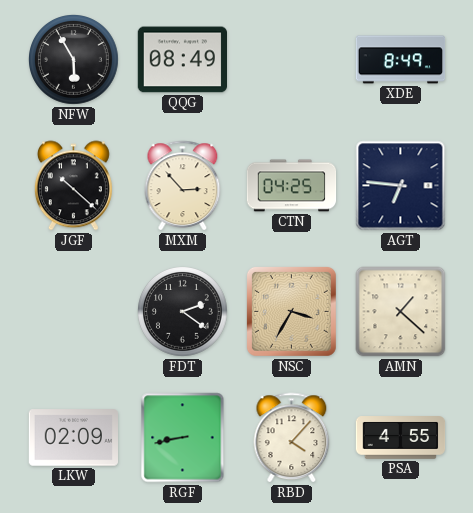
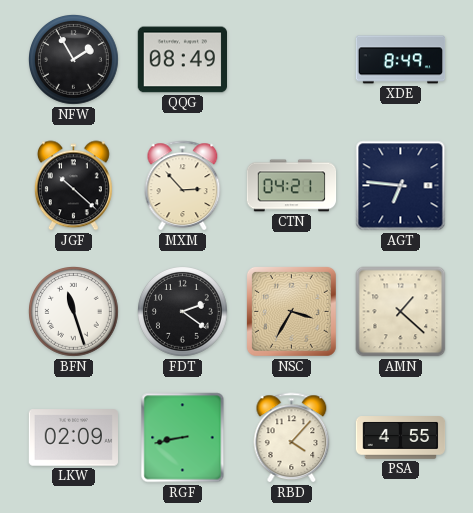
NFW: 5:55 -> 1:55 (74, 60)
CTN: 04:25 -> 04:21 (292, 186)
BFN: none -> 11:27 (74, 312)
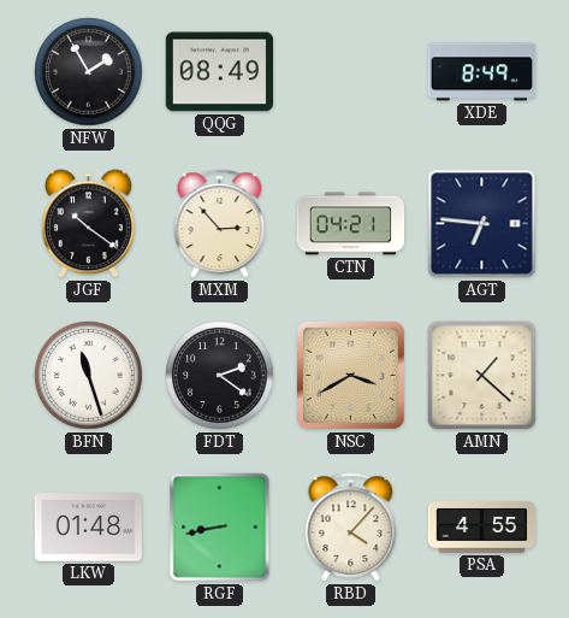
JGF: 10:22 -> 10:21 (88, 224)
NSC: 3:35 -> 3:40 (350, 375)
LKW: 02:09 -> 01:48 (89, 528)
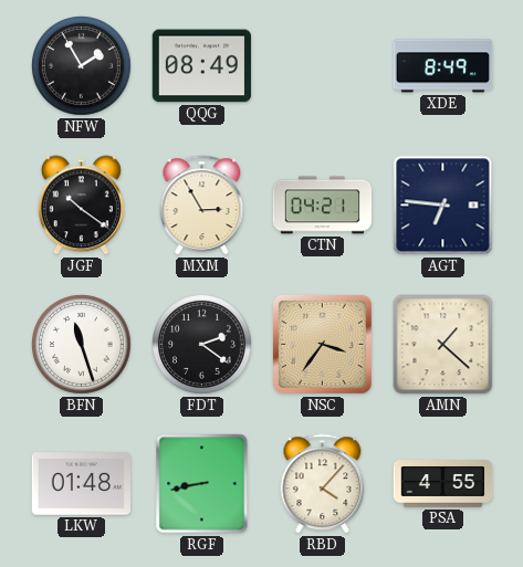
MXM: 2:53 -> 2:55 (202, 206)
NSC: 3:40 -> 3:36 (322, 344)
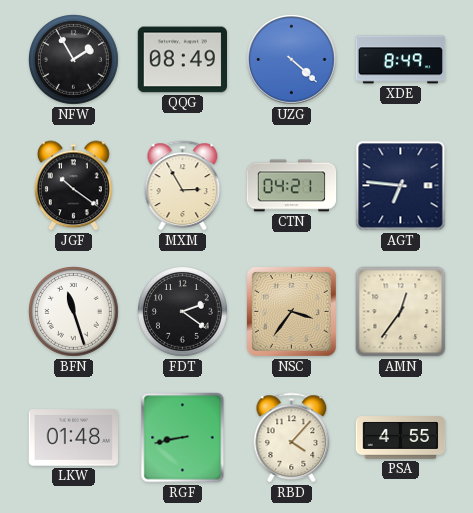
UZG: none -> 4:22 (292, 60)
AMN: 1:22 -> 12:36 (401, 312)
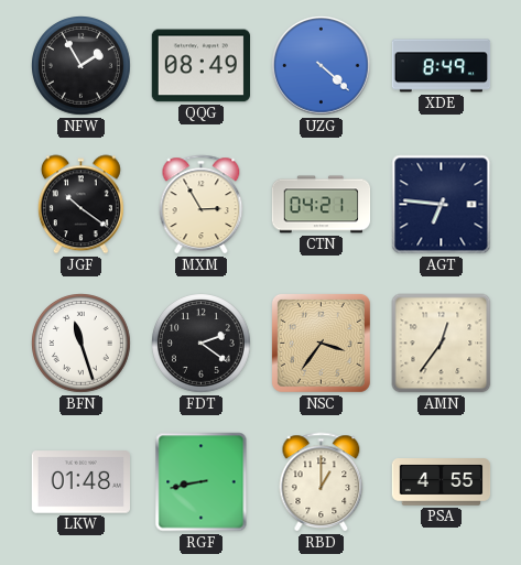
RBD: 4:07 -> 1:00 (322, 482)
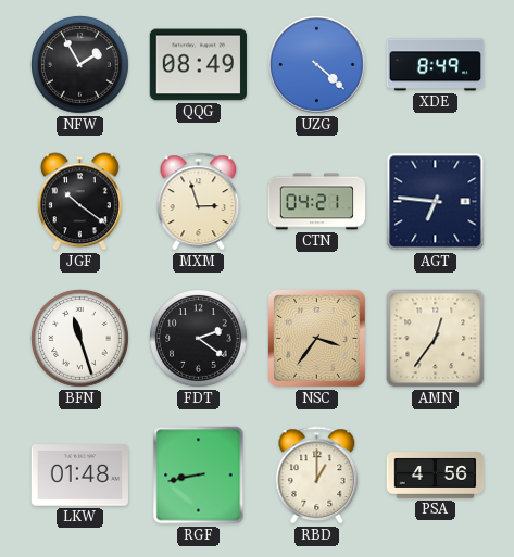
MXM: 2:55 -> 2:57 (199, 202)
PSA: 4:55 -> 4:56 (436, 476)
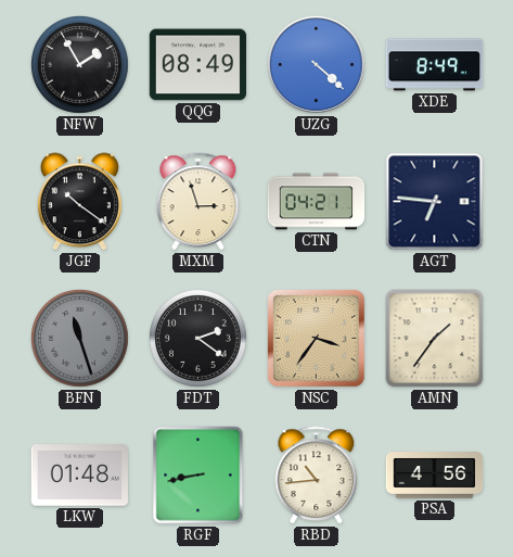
BFN dial: white -> grey (80, 339)
AMN: 12:36 -> 1:36 (435, 339)
RBD: 1:00 -> 10:44 (317, 476)
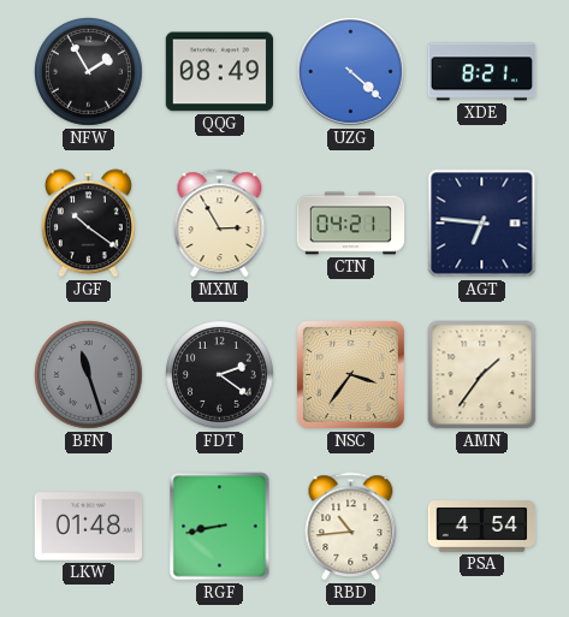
XDE: 8:49 -> 8:21 (482, 72)
MXM: 2:57 -> 2:55 (220, 224)
PSA: 4:56 -> 4:54 (482, 527)
